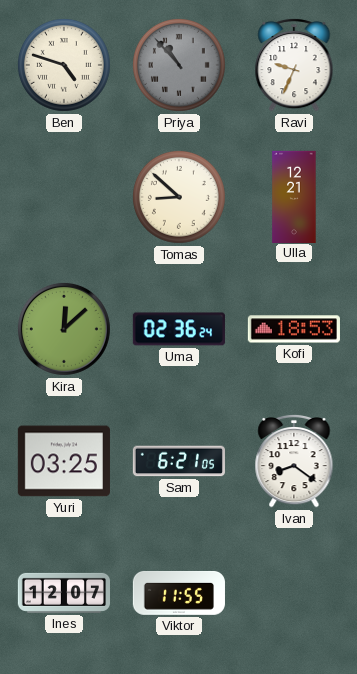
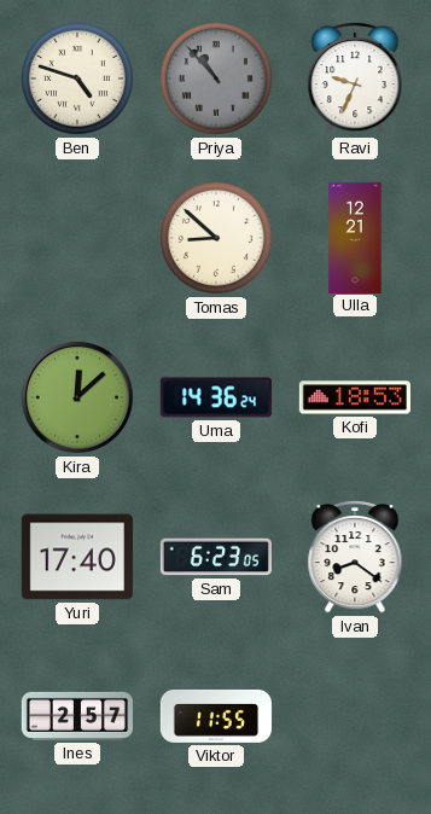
Uma: 02:36 -> 14:36 (216, 397)
Yuri: 03:25 -> 17:40 (77, 557)
Sam: 6:21 -> 6:23 (216, 557)
Ines: 12:07 -> 2:57 (76, 716)
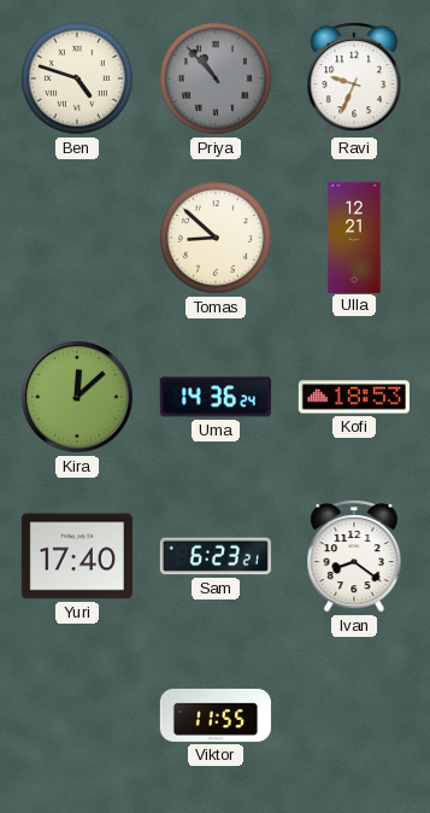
Sam: 6:23:05 -> 6:23:21 (216, 556)
Ines: 2:57 -> none (76, 716)
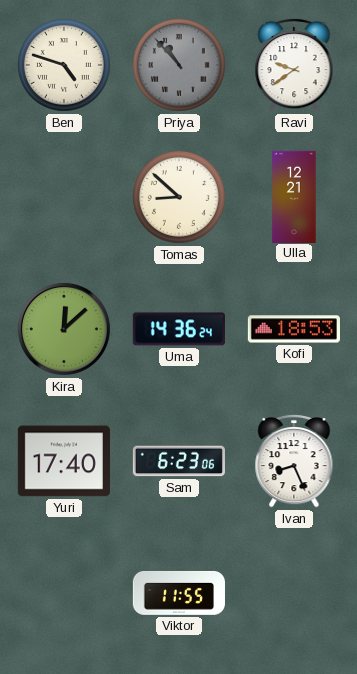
Ravi: 9:34 -> 9:39 (294, 65)
Sam: 6:23:21 -> 6:23:06 (179, 461)
Ivan: 8:21 -> 8:26 (294, 461)
